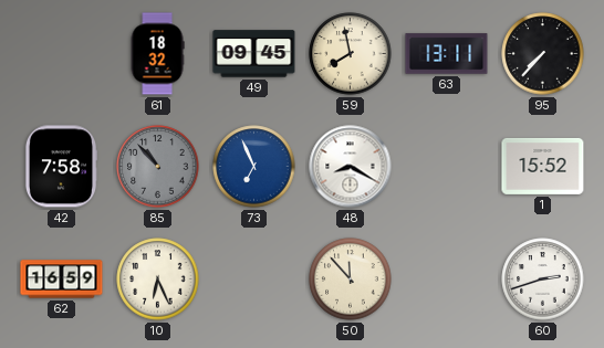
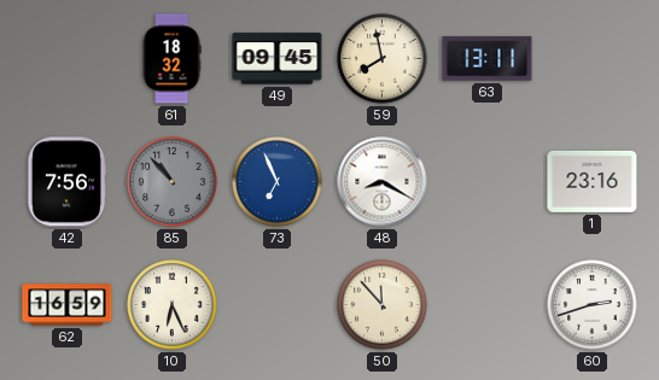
95: 7:37 -> none (543, 54)
42: 7:58 -> 7:56 (66, 182)
1: 15:52 -> 23:16 (593, 181)
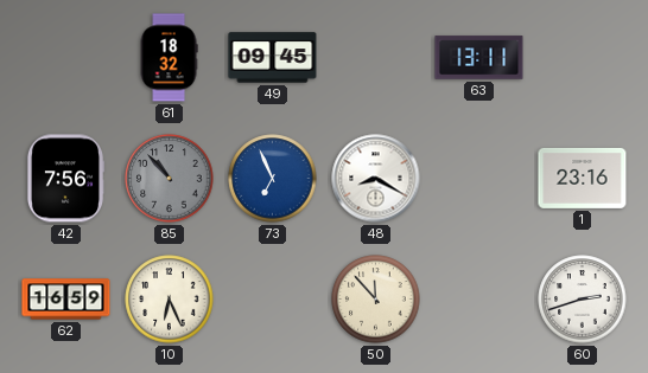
59: 7:58 -> none (383, 59)
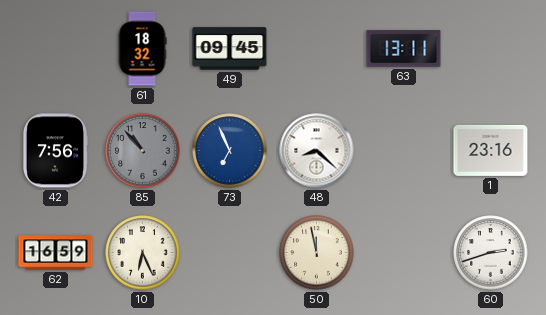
48: 8:20 -> 8:22 (317, 151)
50: 11:53 -> 11:58 (317, 253)
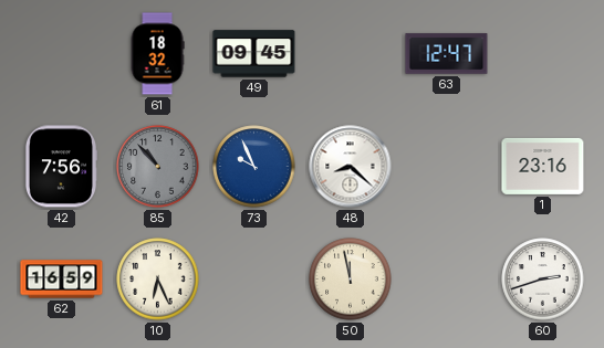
63: 13:11 -> 12:47 (447, 54)
73: 6:56 -> 9:56 (254, 167)
